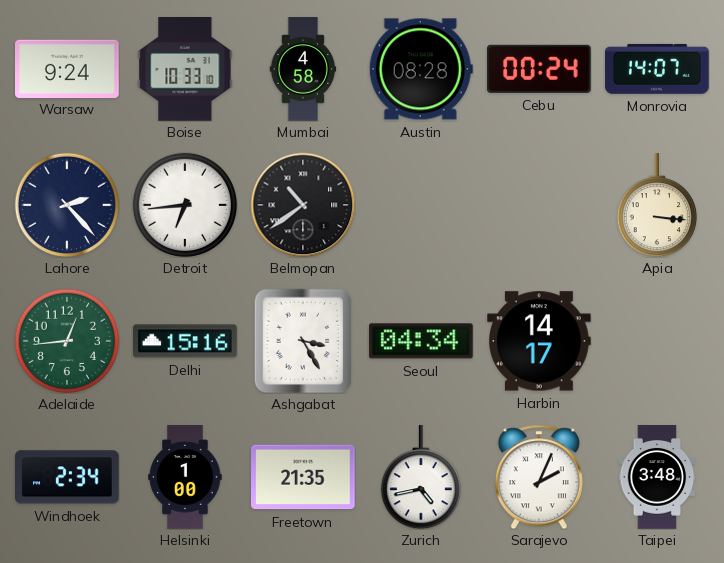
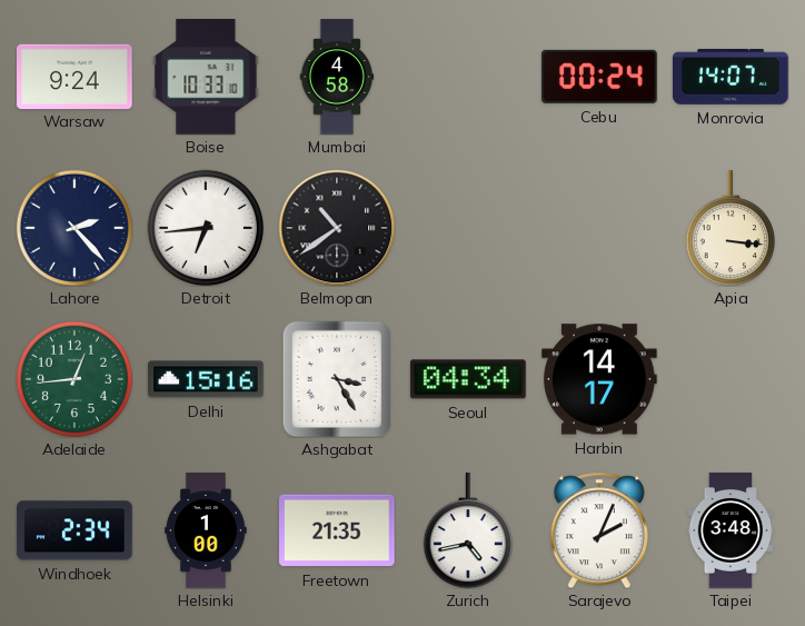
Austin: 08:28 -> none (421, 69)
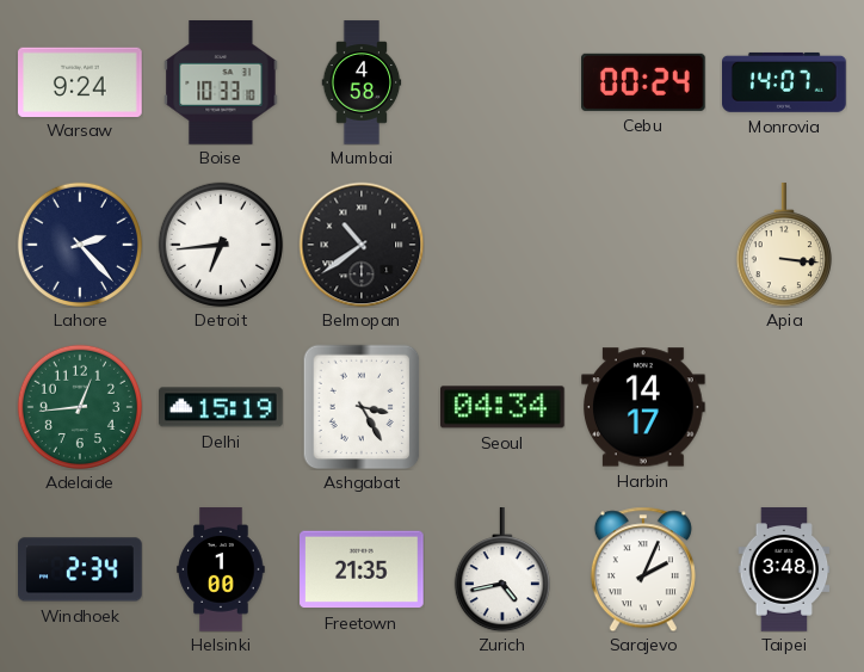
Delhi: 15:16 -> 15:19 (222, 407)
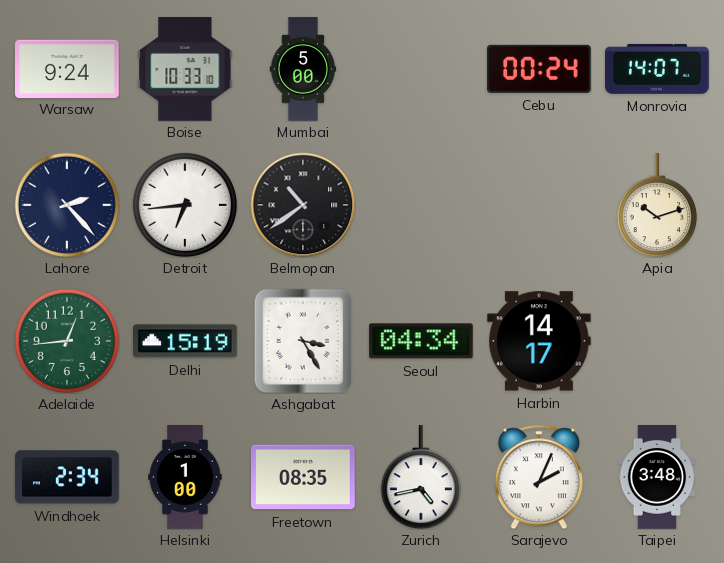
Mumbai: 4:58 -> 5:00 (303, 69)
Apia: 3:16 -> 10:12 (657, 205)
Freetown: 21:35 -> 08:35 (304, 477)
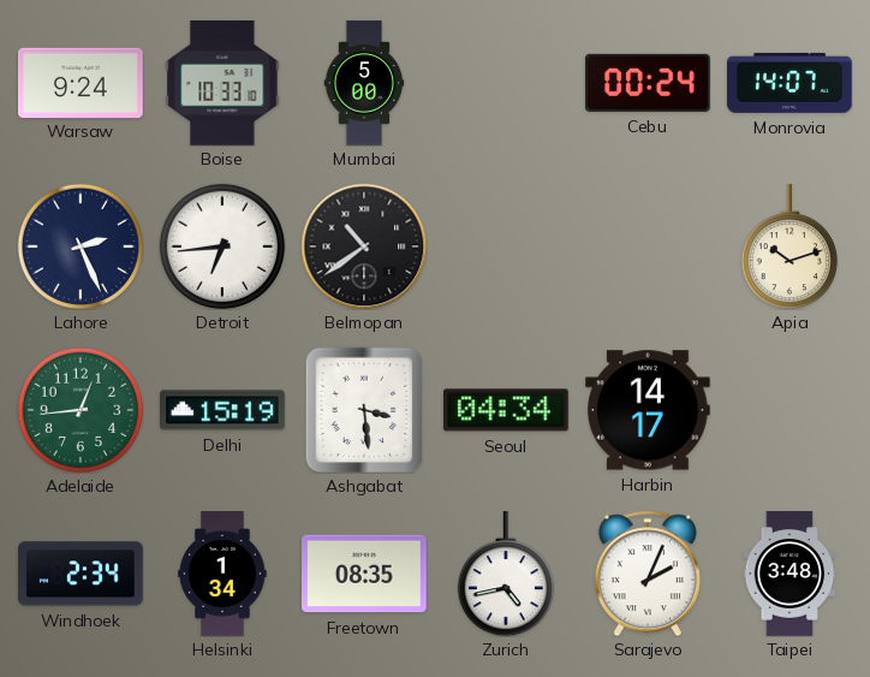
Lahore: 2:23 -> 2:26 (81, 247)
Ashgabat: 3:25 -> 3:29 (364, 410)
Helsinki: 1:00 -> 1:34 (222, 574)
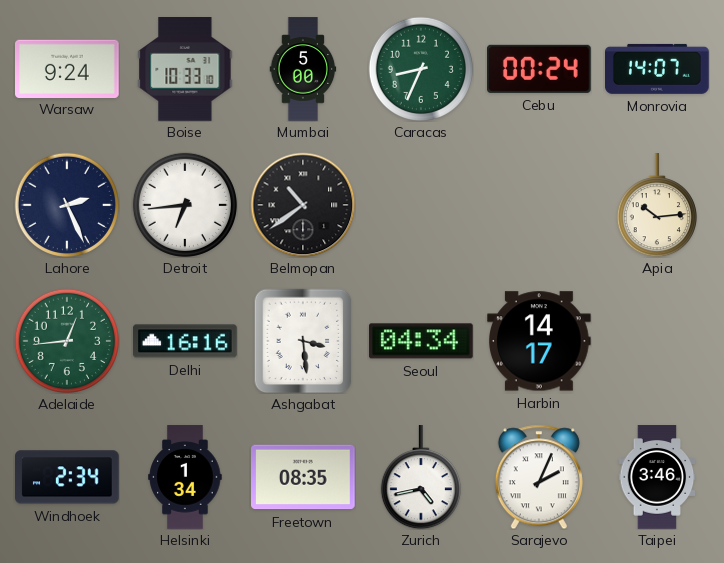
Caracas: none -> 8:34 (421, 69)
Apia: 10:12 -> 10:14 (657, 205)
Delhi: 15:19 -> 16:16 (186, 341)
Taipei: 3:48 -> 3:46 (657, 477)
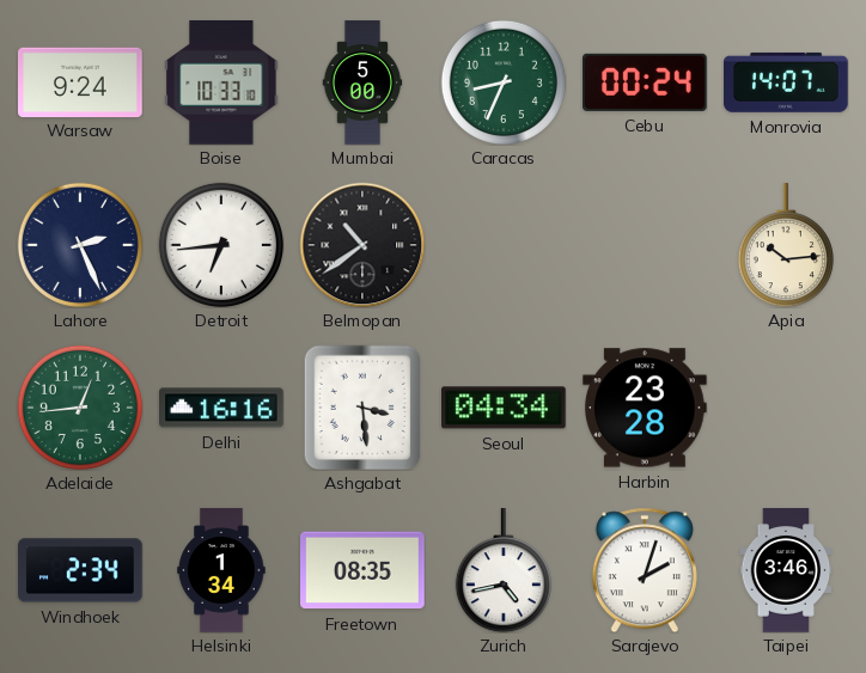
Harbin: 14:17 -> 23:28 (646, 408)
Sarajevo: 2:04 -> 2:03 (645, 570)
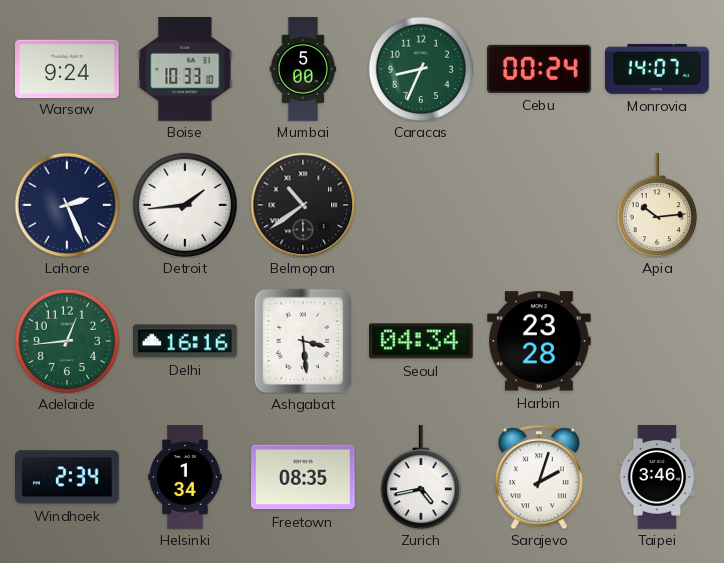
Detroit: 6:44 -> 1:44 (185, 205)
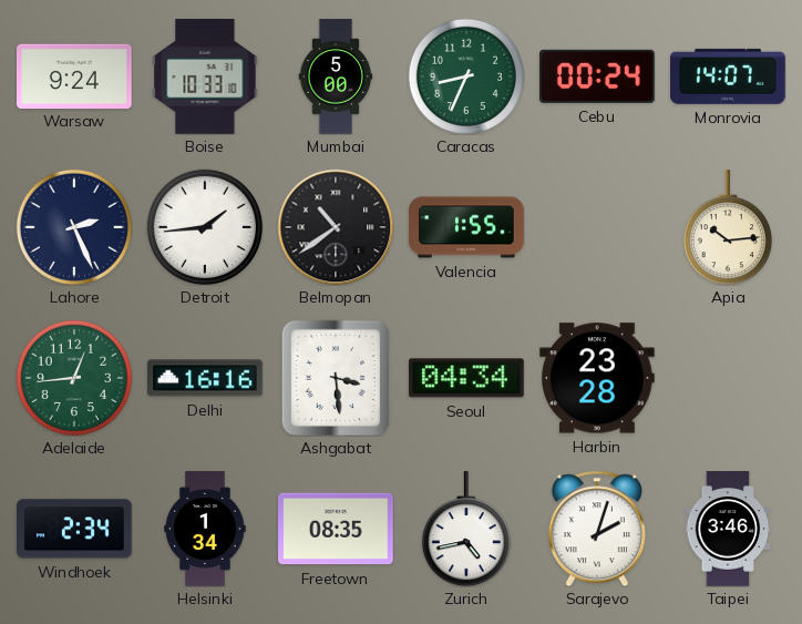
Valencia: none -> 1:55 (466, 227)
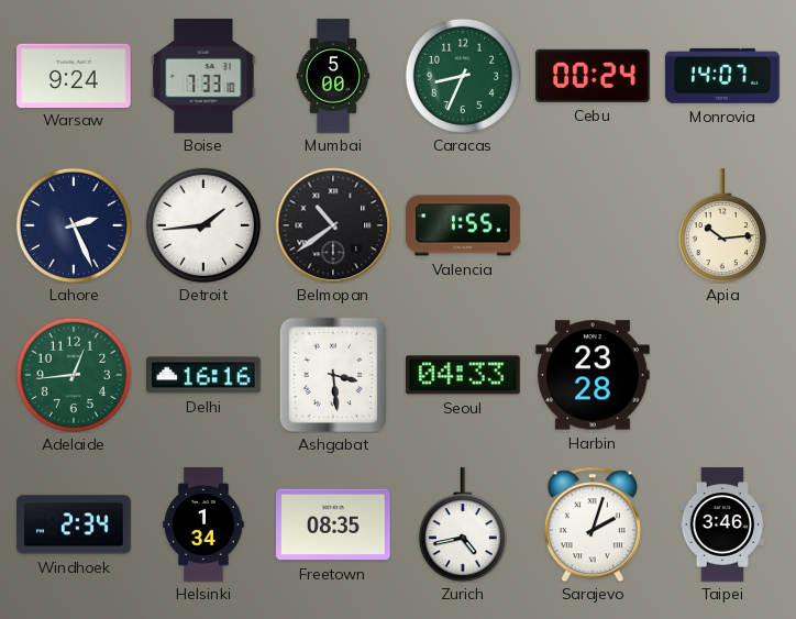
Boise: 10:33 -> 7:33 (203, 77)
Seoul: 04:34 -> 04:33 (464, 375)
